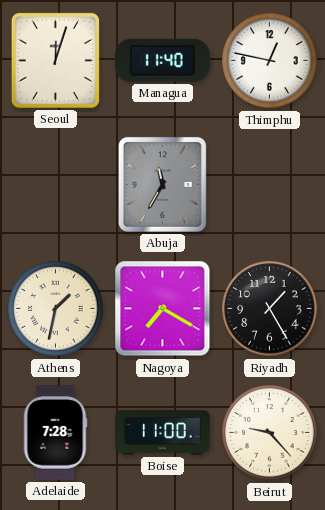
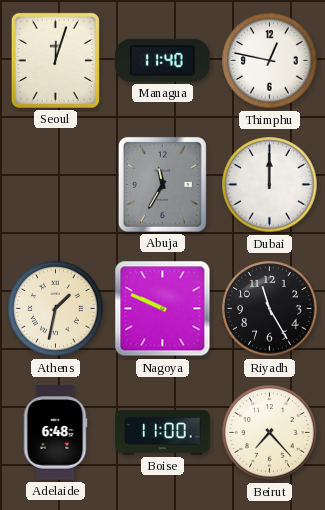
Dubai: none -> 12:00 (270, 185)
Nagoya: 7:20 -> 9:49 (163, 309)
Riyadh: 1:25 -> 11:25 (270, 309)
Adelaide: 7:28 -> 6:48 (55, 433)
Beirut: 9:23 -> 7:23 (270, 433)
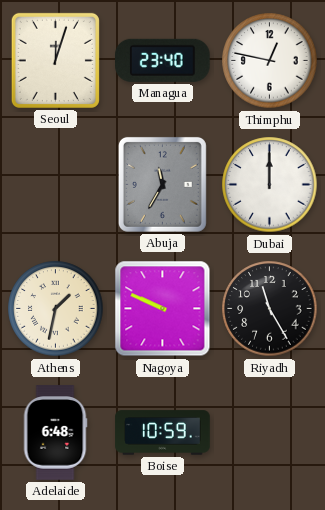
Managua: 11:40 -> 23:40 (163, 60)
Boise: 11:00 -> 10:59 (163, 433)
Beirut: 7:23 -> none (270, 433)
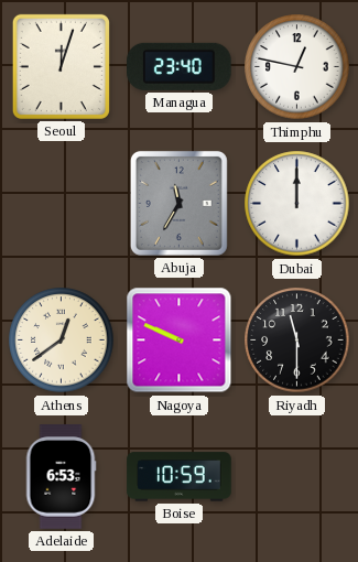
Athens: 1:32 -> 12:39 (62, 341)
Riyadh: 11:25 -> 11:30 (297, 341)
Adelaide: 6:48 -> 6:53 (61, 477)
